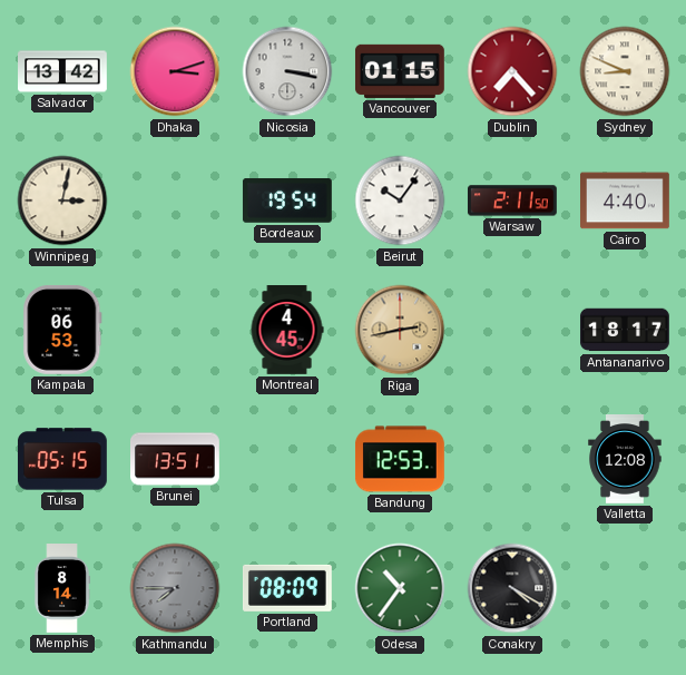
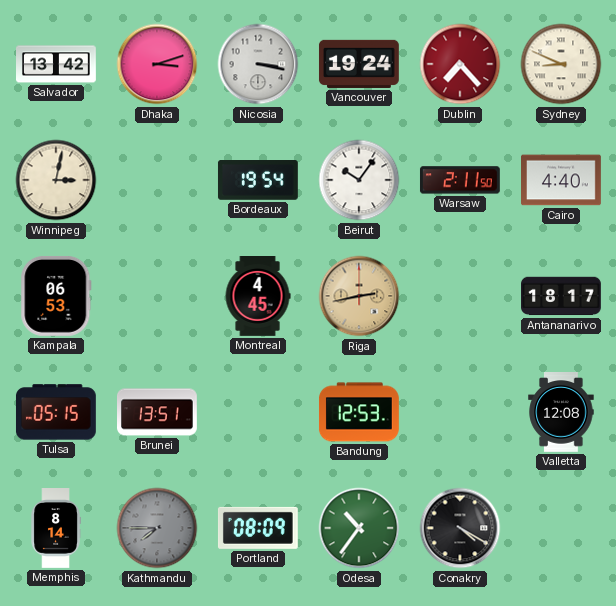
Vancouver: 01:15 -> 19:24 (359, 64)
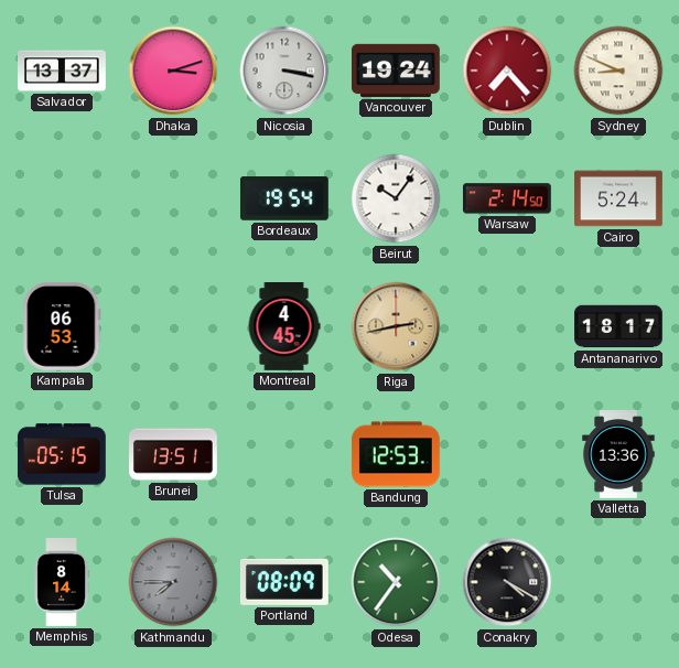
Salvador: 13:42 -> 13:37 (63, 71)
Winnipeg: 3:02 -> none (56, 180)
Warsaw: 2:11 -> 2:14 (507, 198)
Cairo: 4:40 -> 5:24 (619, 198)
Valletta: 12:08 -> 13:36 (618, 455)
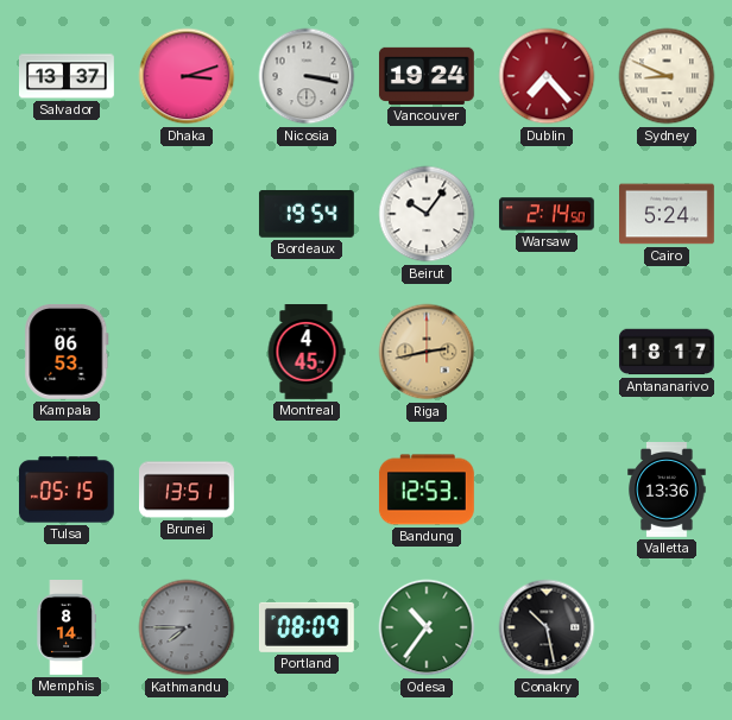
Conakry: 4:20 -> 10:28 (547, 627)
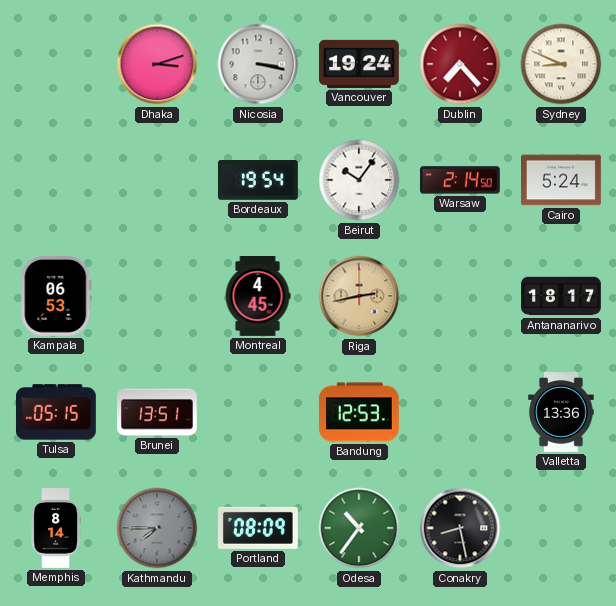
Salvador: 13:37 -> none (68, 76)
Conakry: 10:28 -> 8:28 (460, 528)
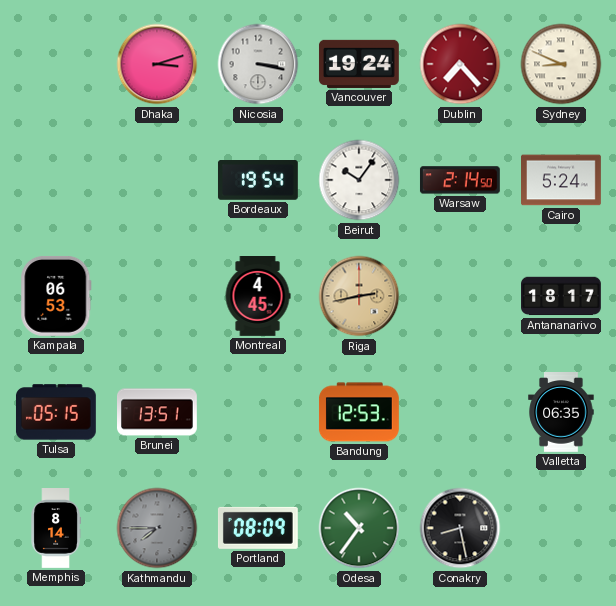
Valletta: 13:36 -> 06:35 (561, 413)
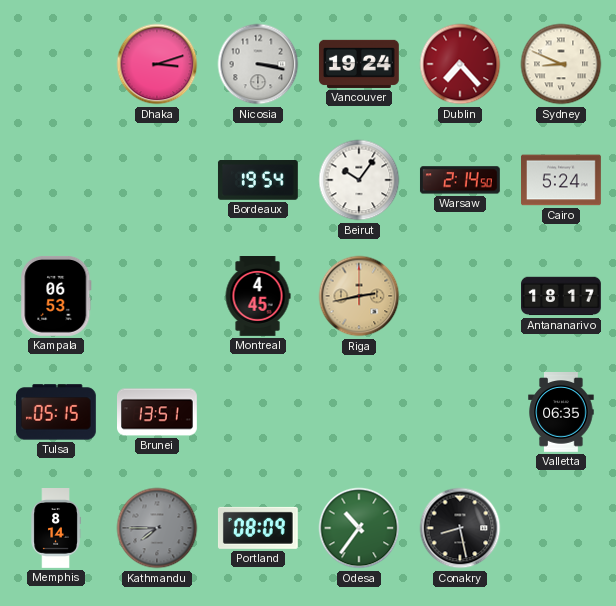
Bandung: 12:53 -> none (359, 412)
